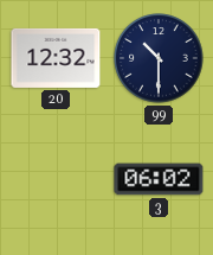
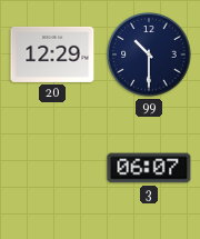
20: 12:32 -> 12:29 (52, 54)
3: 06:02 -> 06:07 (149, 168)
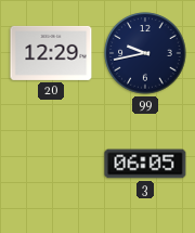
99: 10:30 -> 9:43 (145, 53)
3: 06:07 -> 06:05 (145, 164)
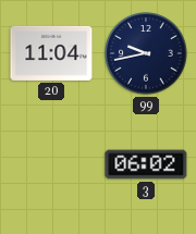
20: 12:29 -> 11:04 (51, 53)
3: 06:05 -> 06:02 (146, 164)
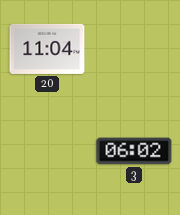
99: 9:43 -> none (146, 53)
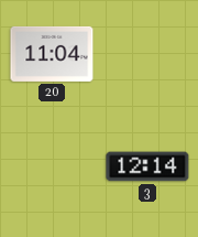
3: 06:02 -> 12:14 (147, 166)
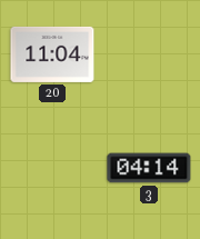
3: 12:14 -> 04:14 (149, 168)
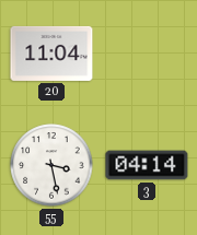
55: none -> 3:28 (51, 165)
